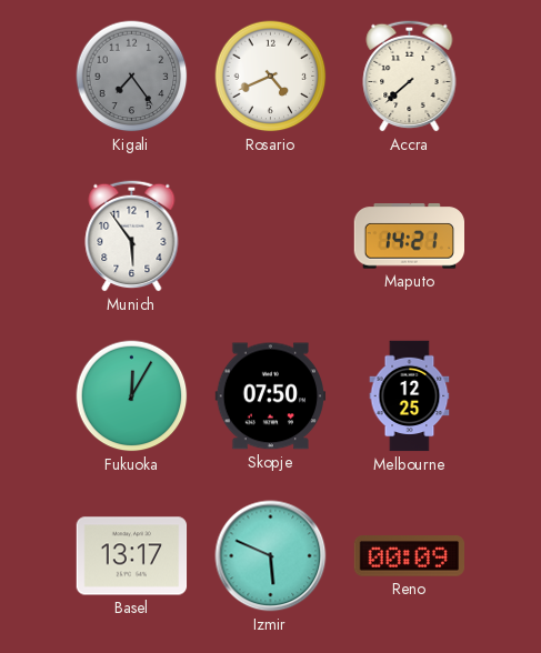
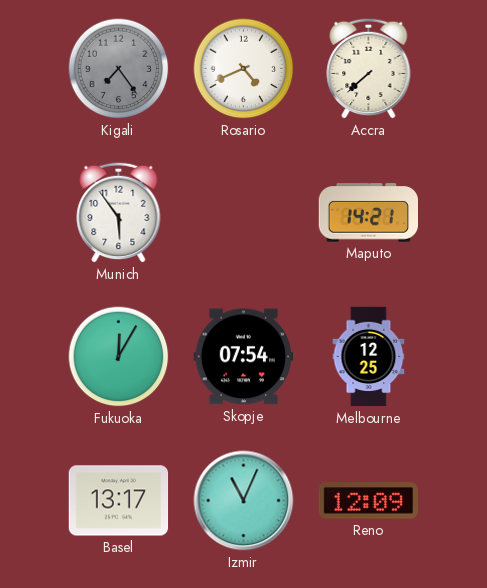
Skopje: 07:50 -> 07:54 (244, 357)
Izmir: 5:49 -> 11:04 (244, 501)
Reno: 00:09 -> 12:09 (368, 501)
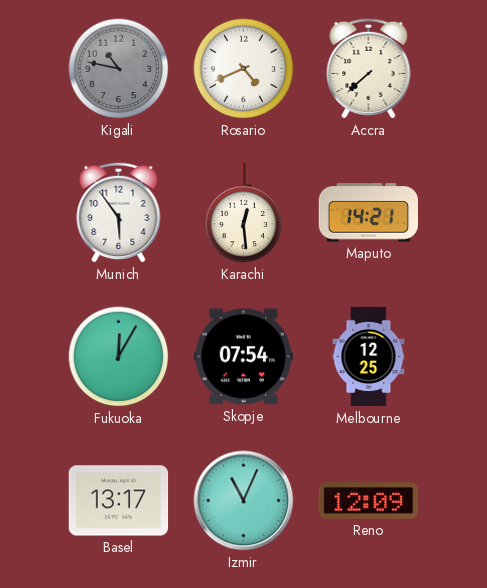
Kigali: 7:24 -> 10:47 (119, 69)
Karachi: none -> 12:29 (244, 213)
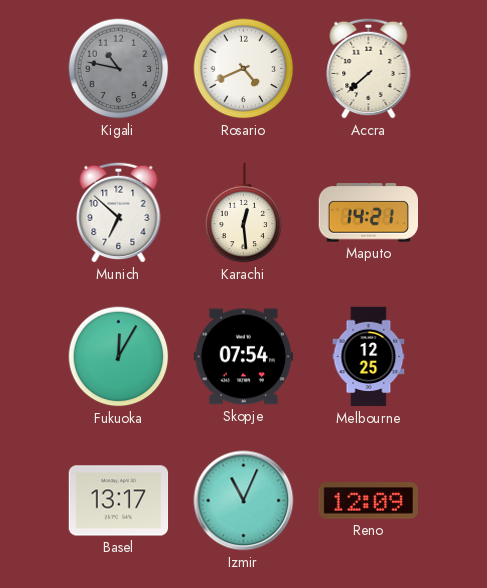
Munich: 5:54 -> 6:52 (119, 212)
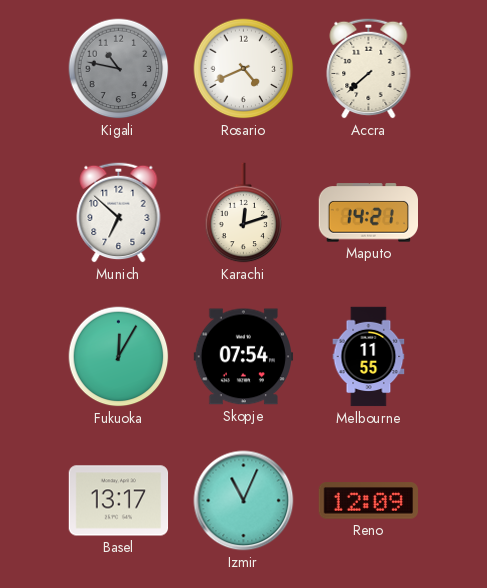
Karachi: 12:29 -> 12:12 (244, 213)
Melbourne: 12:25 -> 11:55 (369, 357)
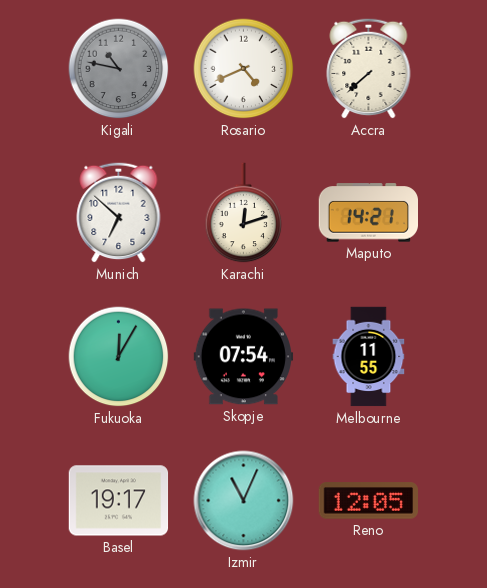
Basel: 13:17 -> 19:17 (119, 501)
Reno: 12:09 -> 12:05 (368, 501)
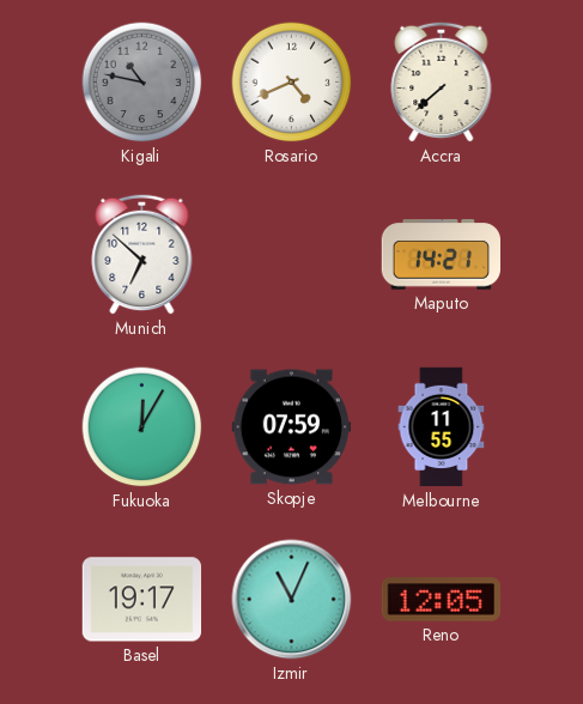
Karachi: 12:12 -> none (244, 213)
Skopje: 07:54 -> 07:59 (292, 427)
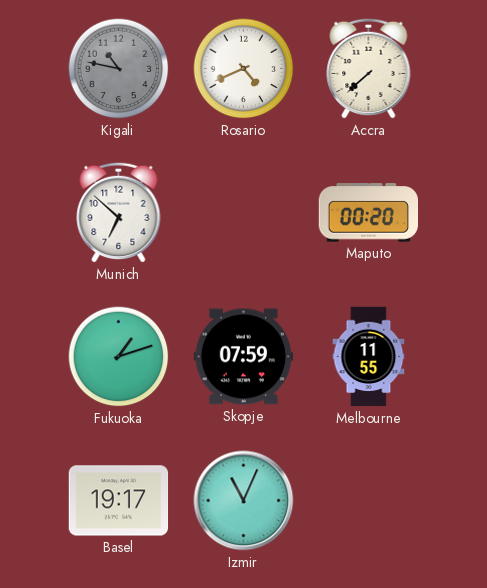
Maputo: 14:21 -> 00:20 (368, 213)
Fukuoka: 12:05 -> 1:12 (119, 357)
Reno: 12:05 -> none (441, 600)
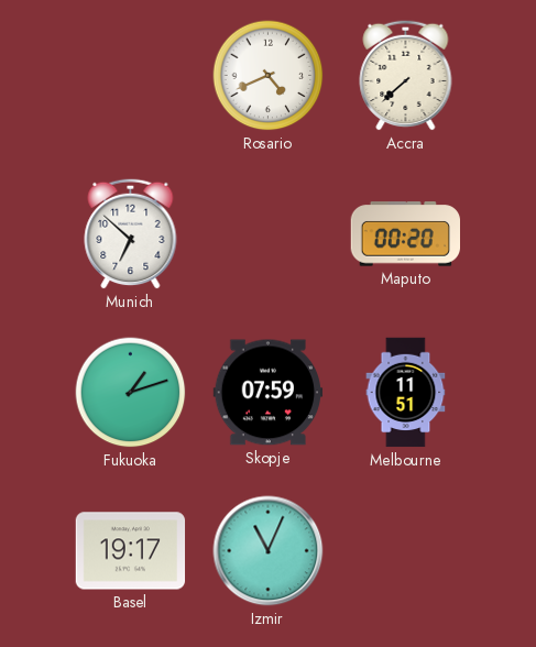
Kigali: 10:47 -> none (119, 69)
Melbourne: 11:55 -> 11:51 (406, 393)
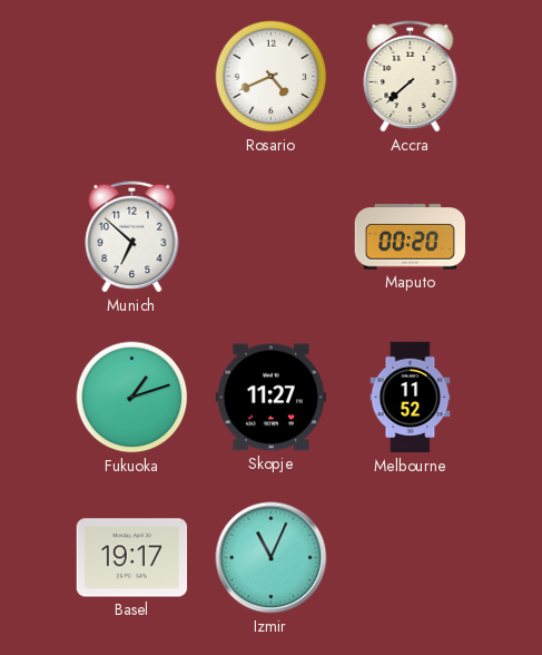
Skopje: 07:59 -> 11:27 (272, 398)
Melbourne: 11:51 -> 11:52 (411, 398)
